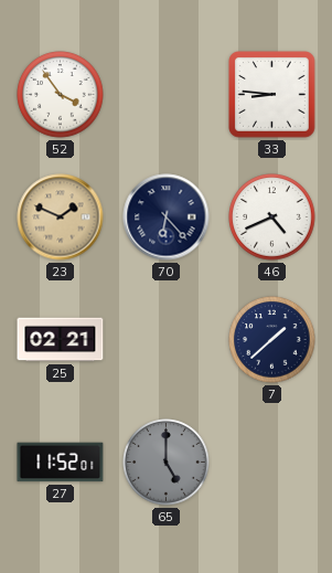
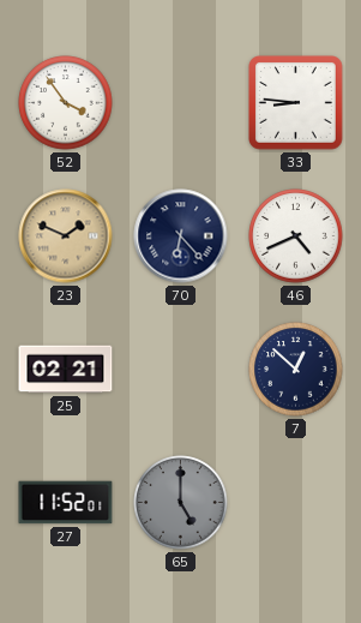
7: 1:38 -> 12:52 (296, 370)
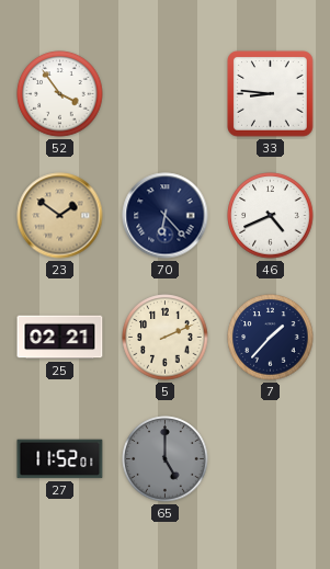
23: 1:49 -> 1:51 (60, 216)
5: none -> 2:11 (166, 338)
7: 12:52 -> 1:37 (271, 338)
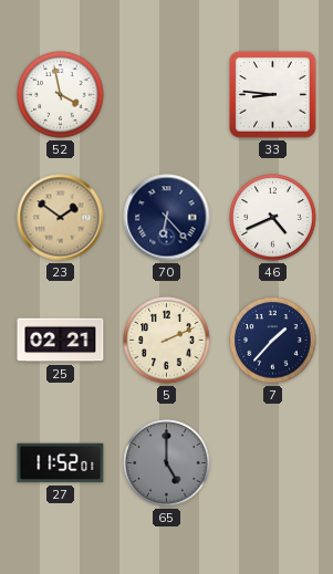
52: 3:54 -> 3:58 (61, 95)
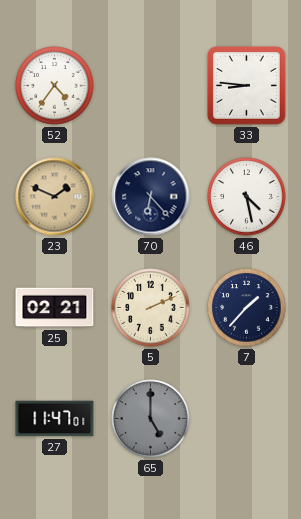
52: 3:58 -> 4:36 (55, 86)
23: 1:51 -> 1:49 (55, 197)
46: 4:41 -> 4:28 (247, 197)
27: 11:52 -> 11:47 (55, 419)
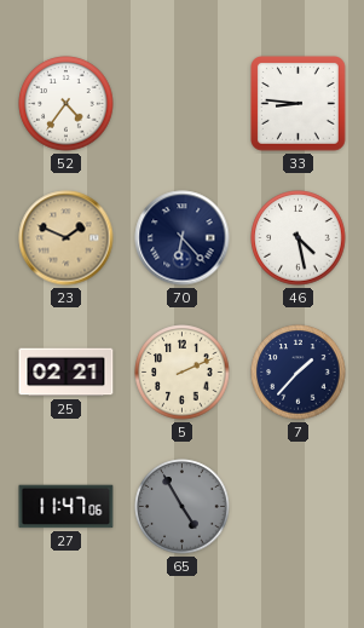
27: 11:47:01 -> 11:47:06 (67, 507)
65: 5:00 -> 4:55 (183, 507)
